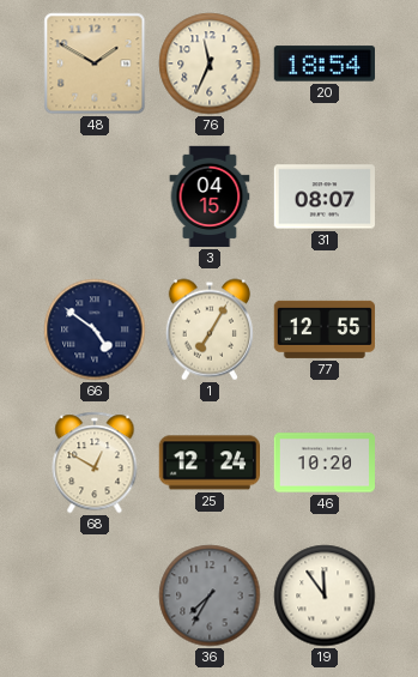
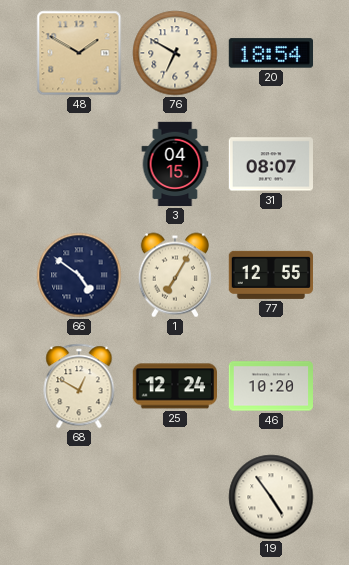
76: 11:34 -> 6:50 (175, 53)
36: 7:35 -> none (210, 596)
19: 11:54 -> 4:54 (271, 497)
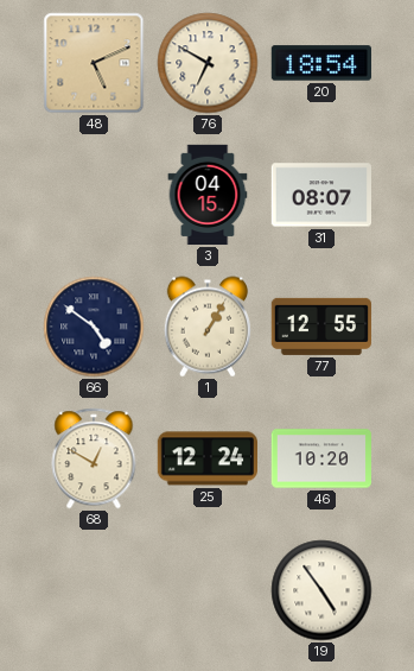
48: 1:50 -> 5:11 (94, 63)
1: 7:05 -> 1:05 (208, 327)
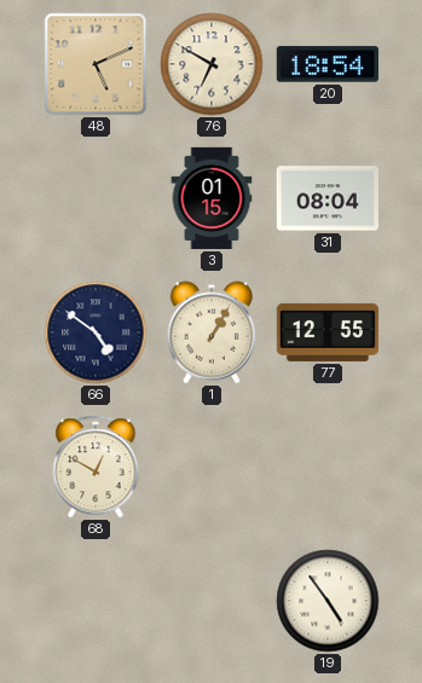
3: 04:15 -> 01:15 (212, 198)
31: 08:07 -> 08:04 (326, 198)
25: 12:24 -> none (206, 458)
46: 10:20 -> none (320, 458)
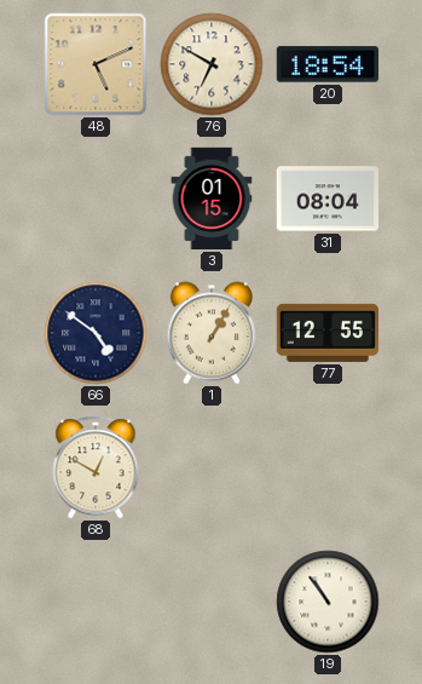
19: 4:54 -> 10:54 (328, 602)
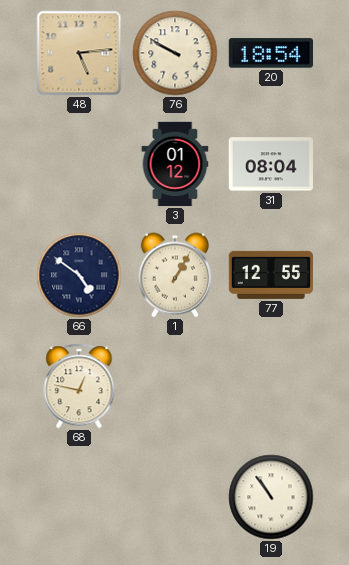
48: 5:11 -> 5:14 (79, 53)
76: 6:50 -> 9:50 (175, 53)
3: 01:15 -> 01:12 (175, 164)
68: 12:50 -> 12:47 (79, 386)
